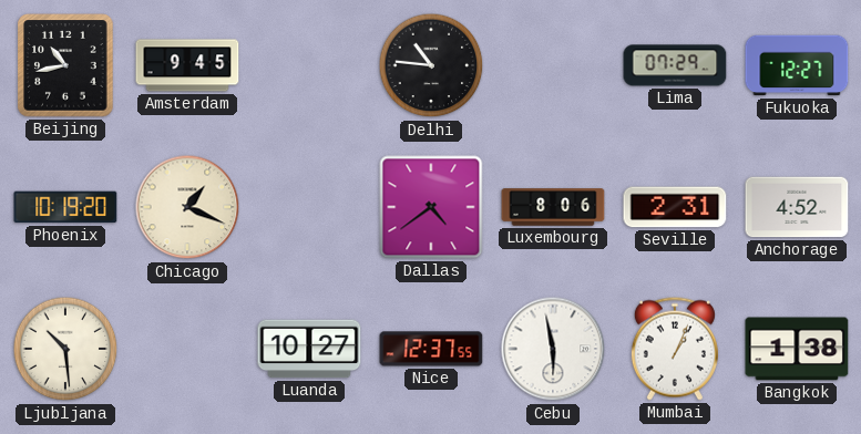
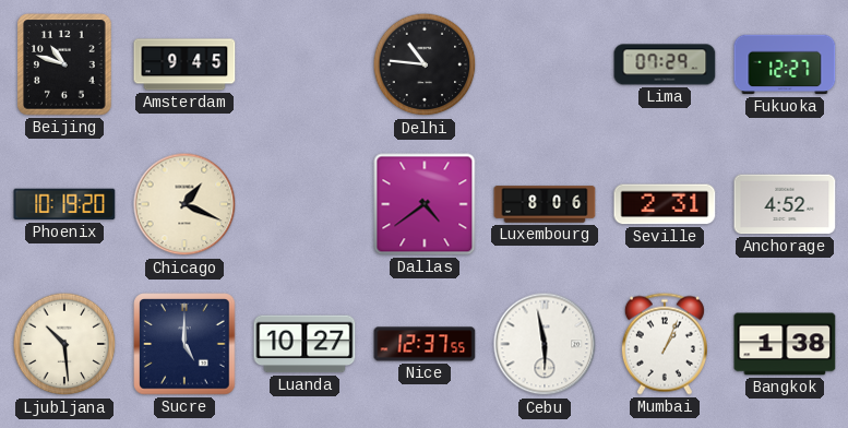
Beijing: 10:43 -> 10:48 (64, 64)
Sucre: none -> 5:00 (184, 344)
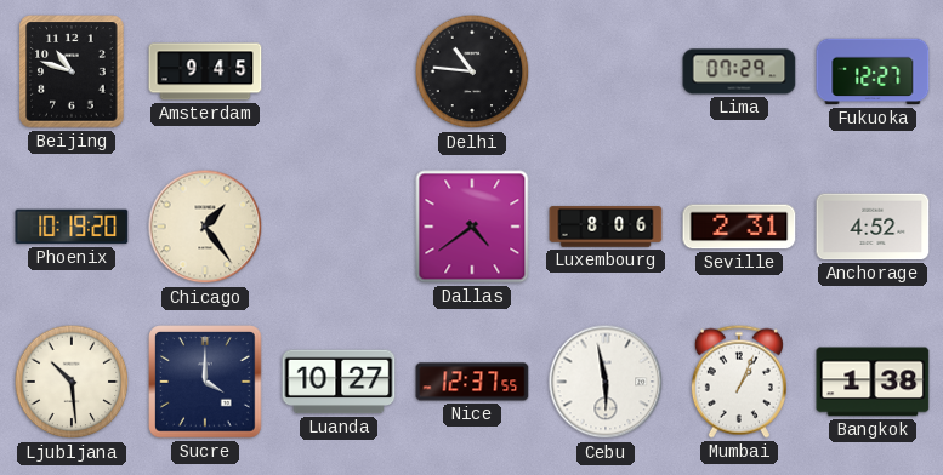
Chicago: 1:19 -> 1:24 (205, 227)
Sucre: 5:00 -> 4:00 (205, 382)
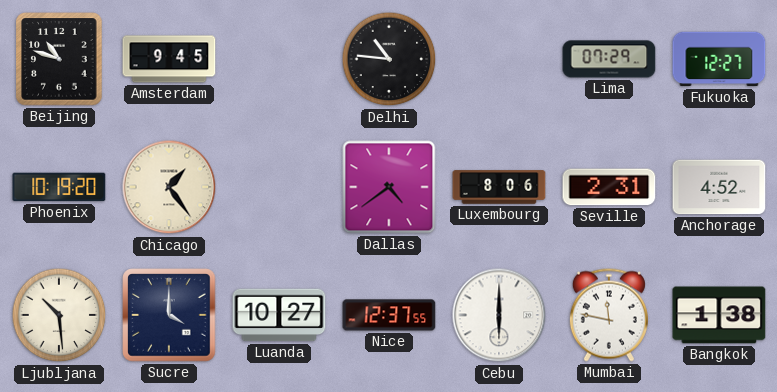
Cebu: 5:58 -> 6:00 (499, 315)
Mumbai: 1:04 -> 11:47 (609, 315)
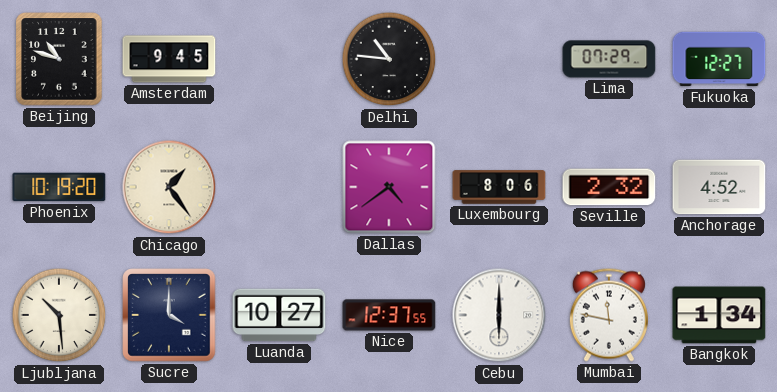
Seville: 2:31 -> 2:32 (609, 187)
Bangkok: 1:38 -> 1:34 (719, 315)
